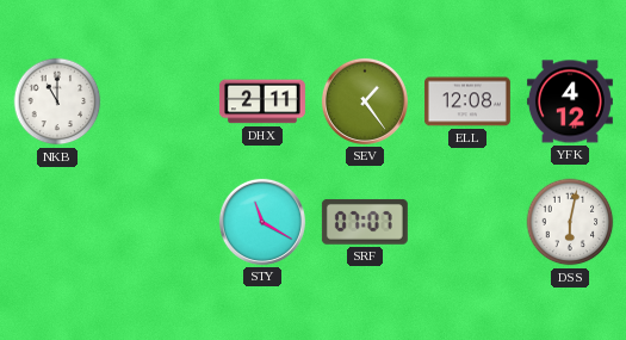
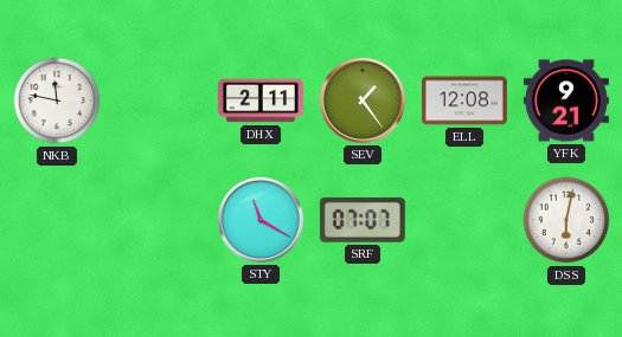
NKB: 11:00 -> 11:47 (57, 101)
YFK: 4:12 -> 9:21 (566, 101)
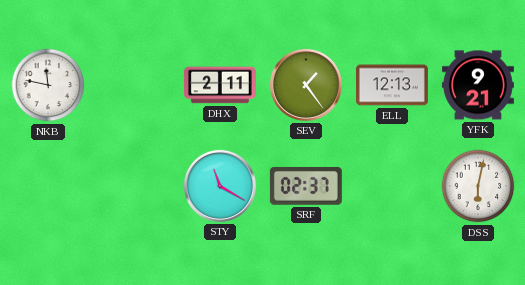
ELL: 12:08 -> 12:13 (392, 85)
SRF: 07:07 -> 02:37 (306, 186)
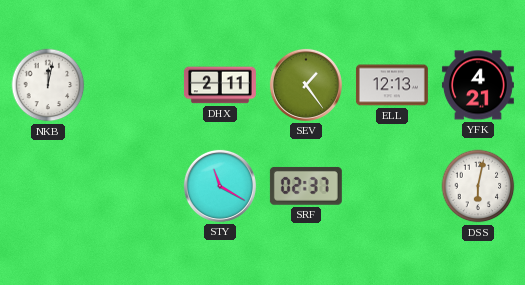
NKB: 11:47 -> 12:02 (48, 85)
YFK: 9:21 -> 4:21 (478, 85)
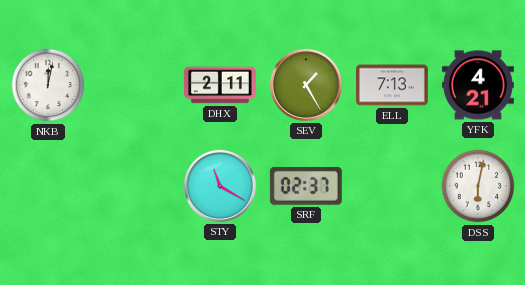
SEV: 1:24 -> 1:25 (306, 85)
ELL: 12:13 -> 7:13 (392, 85)
